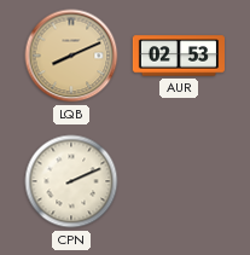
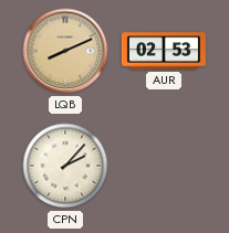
CPN: 2:11 -> 2:07 (65, 166)
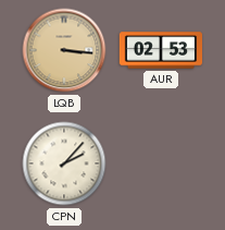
LQB: 8:11 -> 3:16 (64, 50)
